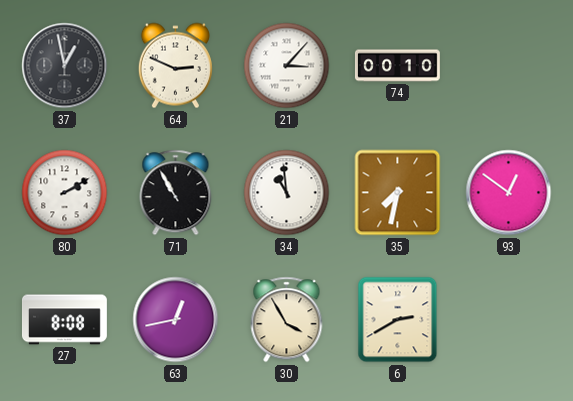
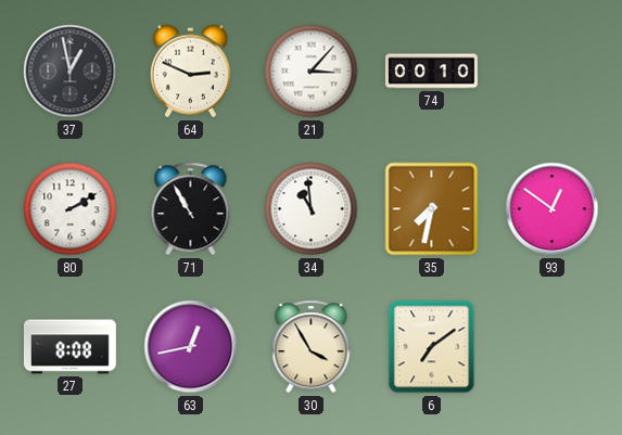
6: 2:40 -> 7:09 (432, 347)
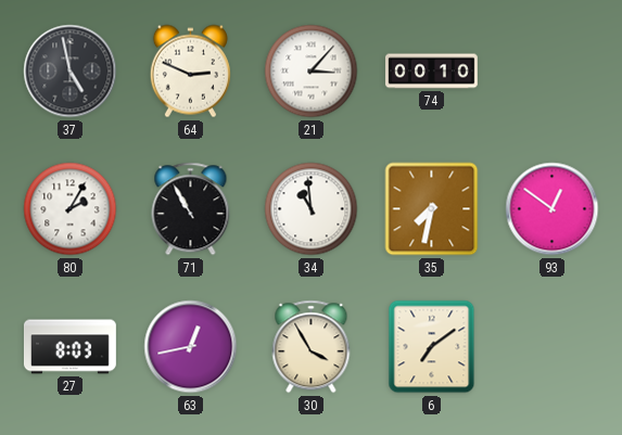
37: 12:58 -> 4:58 (71, 72)
80: 2:10 -> 2:05 (71, 209)
27: 8:08 -> 8:03 (69, 347)
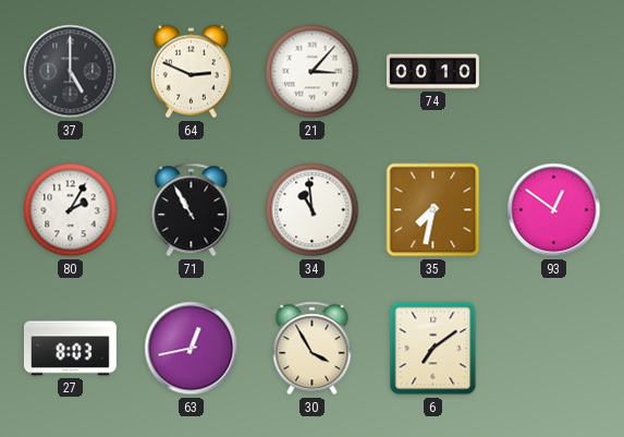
37: 4:58 -> 5:00 (71, 72)
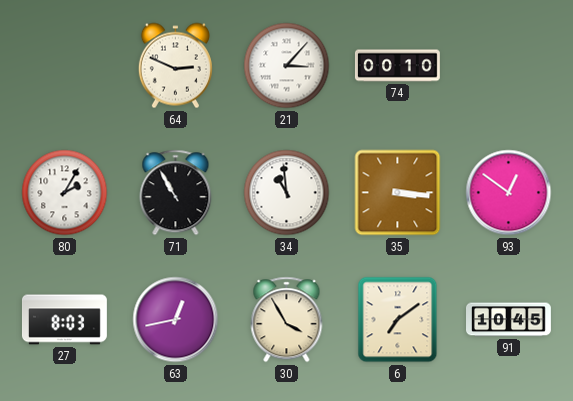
37: 5:00 -> none (71, 72)
35: 7:32 -> 3:16 (398, 193)
91: none -> 10:45 (509, 320)
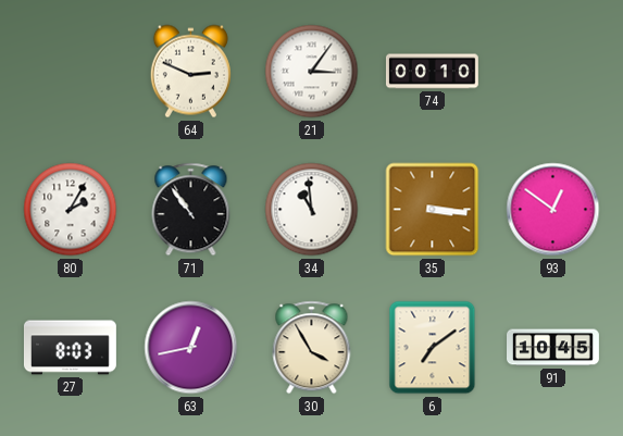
21: 3:07 -> 3:06 (312, 72)
71: 10:55 -> 10:54 (191, 210)
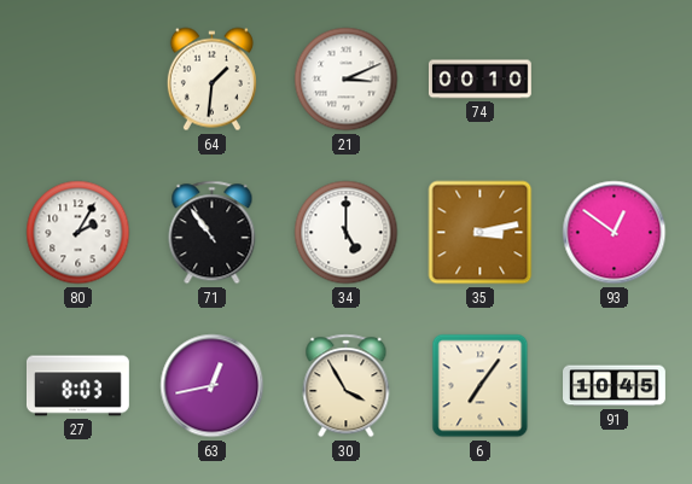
64: 2:49 -> 1:31 (211, 80)
21: 3:06 -> 3:11 (347, 80)
34: 10:59 -> 5:00 (347, 233)
35: 3:16 -> 3:13 (481, 233)
6: 7:09 -> 7:06 (481, 386)
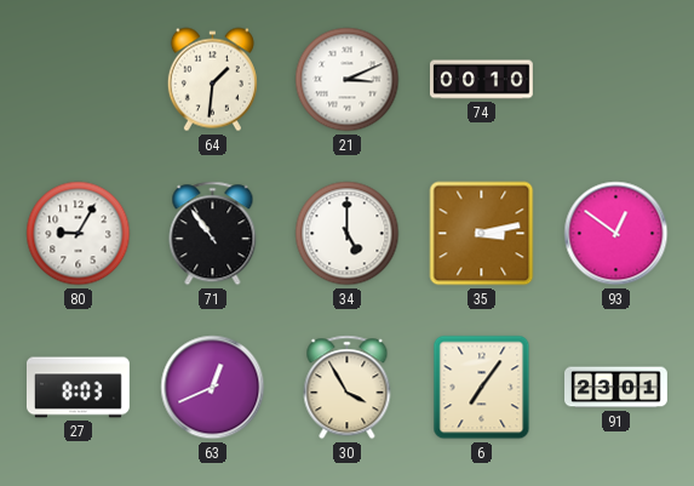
80: 2:05 -> 9:05 (79, 234)
63: 12:43 -> 12:41 (213, 388)
91: 10:45 -> 23:01 (616, 388)
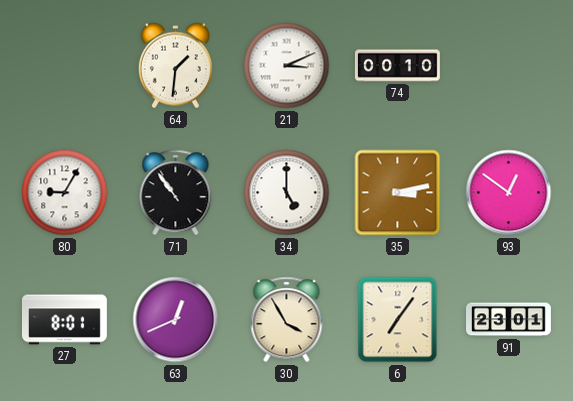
27: 8:03 -> 8:01 (64, 320)
